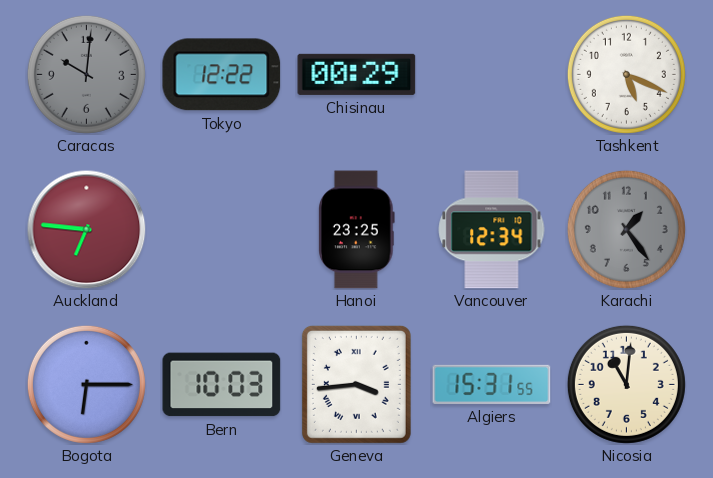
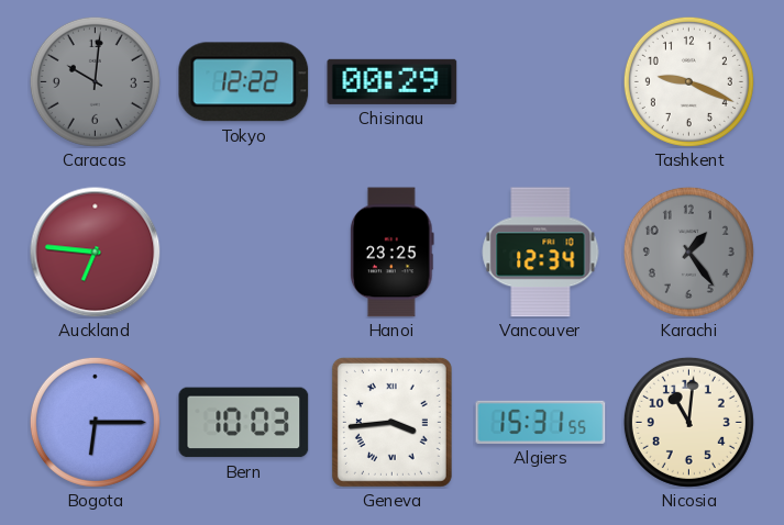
Tashkent: 5:19 -> 9:19 (688, 81)
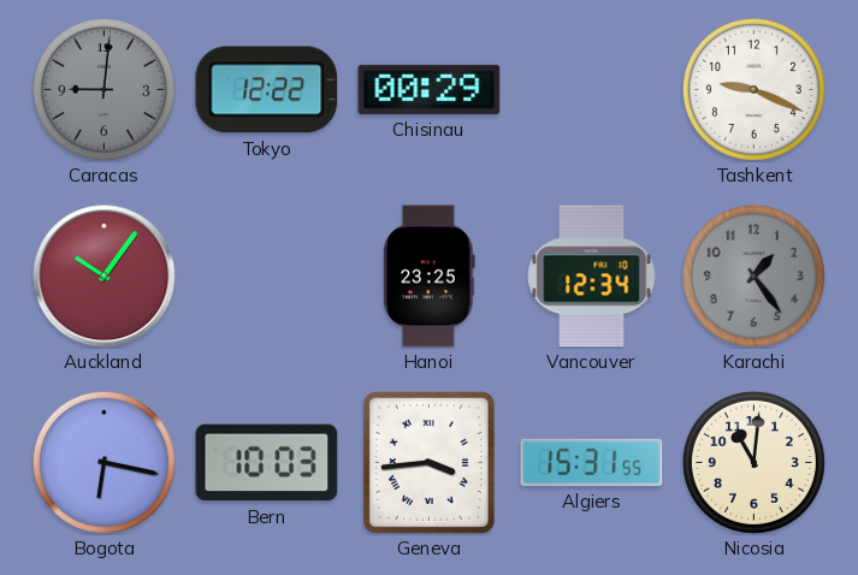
Caracas: 10:01 -> 9:01 (103, 89)
Auckland: 6:46 -> 10:06 (105, 277)
Bogota: 6:15 -> 6:17 (103, 462)
